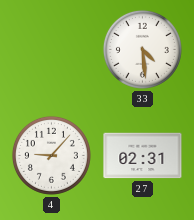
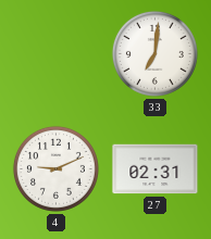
33: 4:29 -> 7:01 (154, 53)
4: 9:07 -> 9:11 (55, 168)
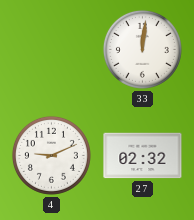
33: 7:01 -> 12:01 (142, 49)
27: 02:31 -> 02:32 (143, 156)
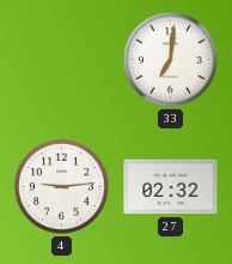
33: 12:01 -> 7:01 (170, 59)
4: 9:11 -> 9:14 (61, 186)
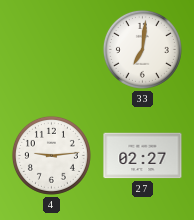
27: 02:32 -> 02:27 (143, 156)
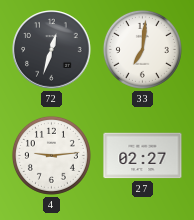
72: none -> 12:33 (52, 50)
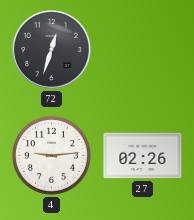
33: 7:01 -> none (142, 49)
27: 02:27 -> 02:26 (143, 156)
